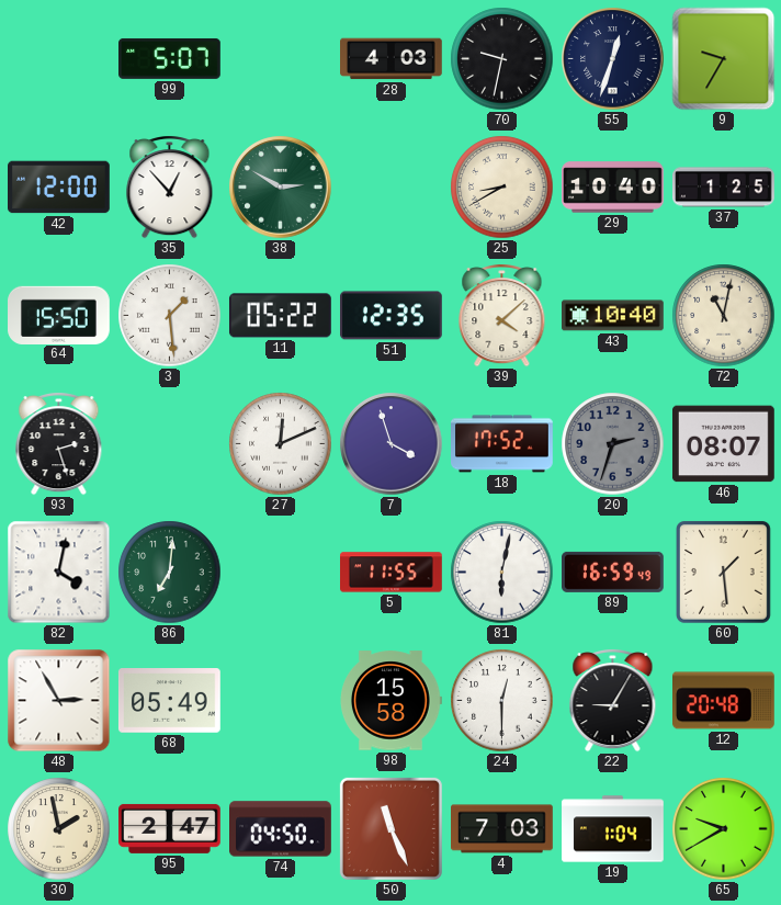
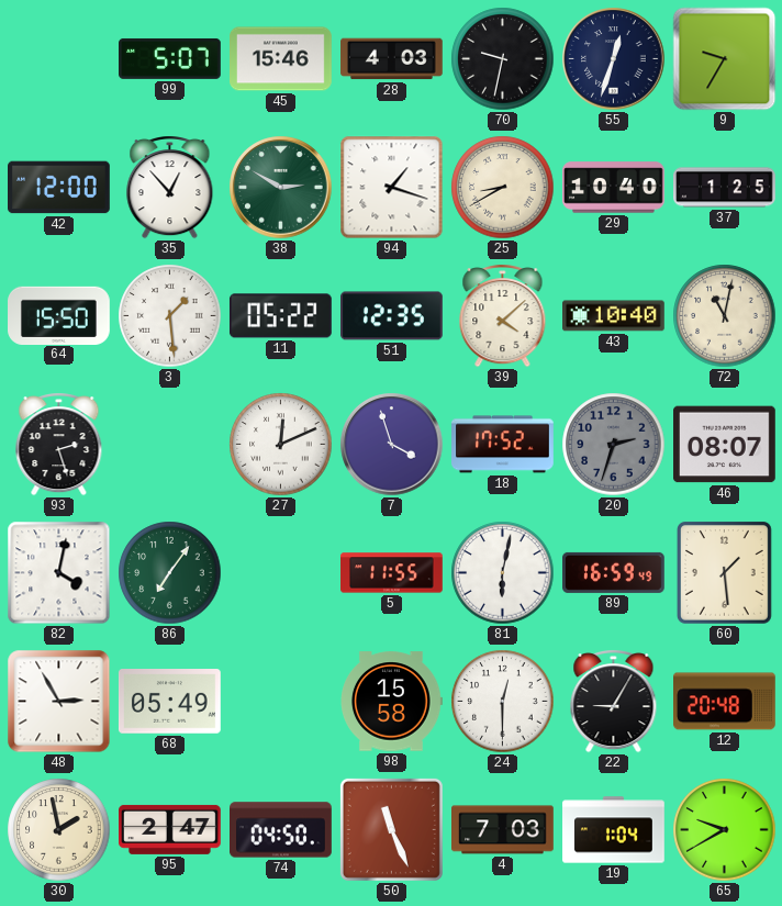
45: none -> 15:46 (281, 59)
94: none -> 1:18 (392, 188)
86: 7:01 -> 7:06 (170, 573)
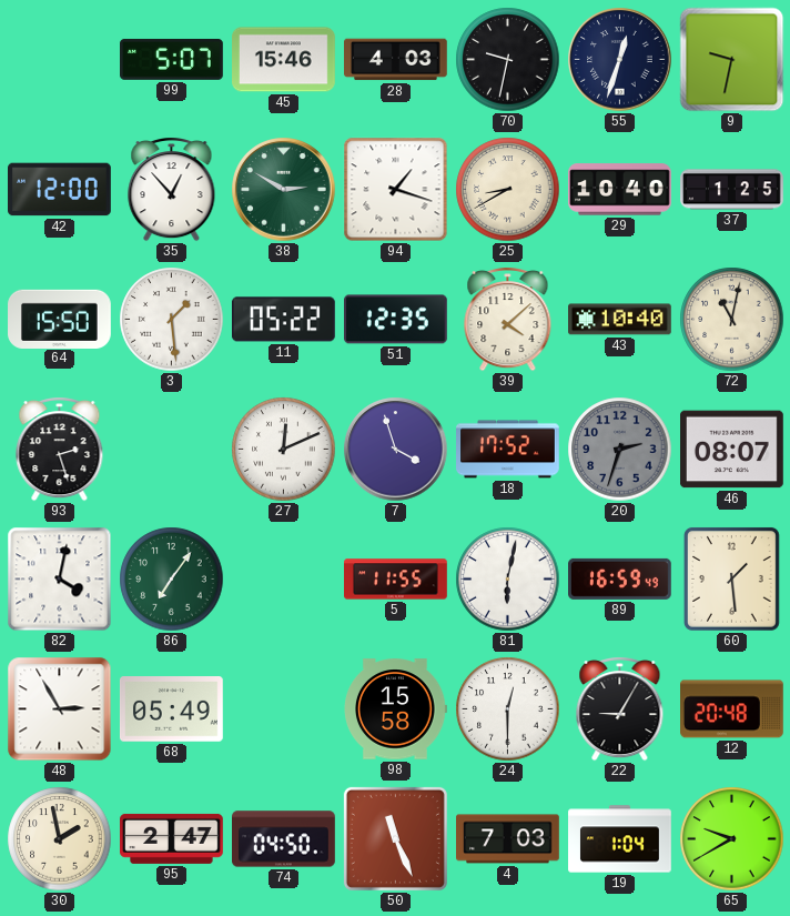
9: 9:35 -> 9:32 (732, 60)
